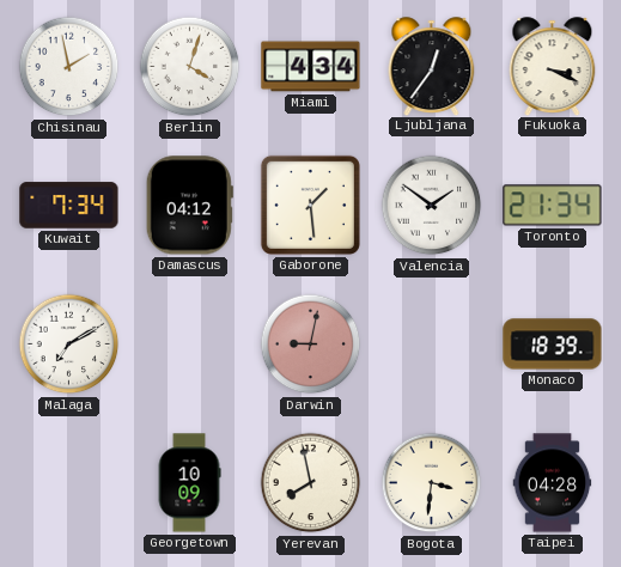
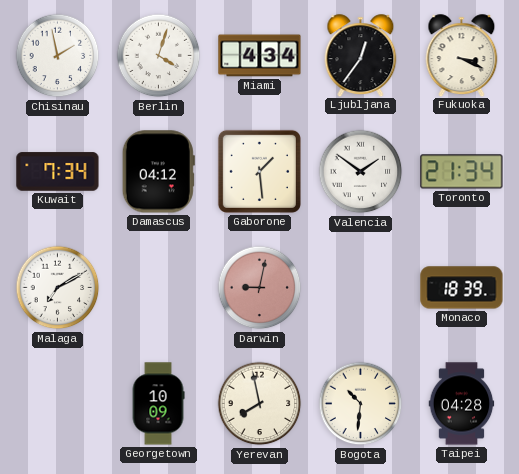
Bogota: 3:31 -> 10:31 (361, 404)
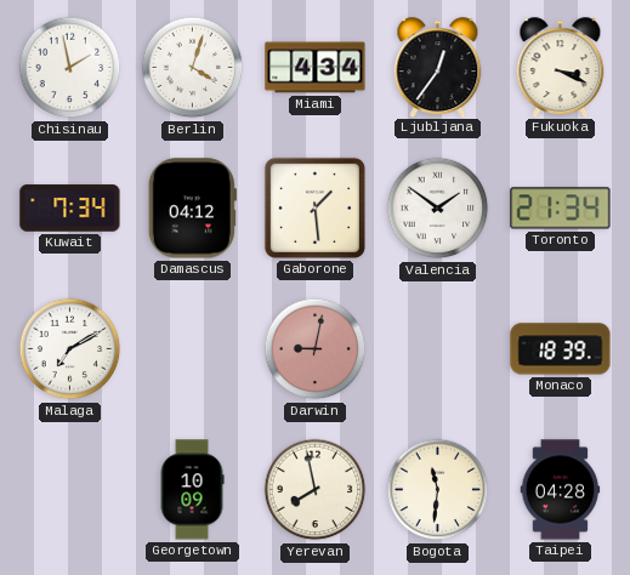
Bogota: 10:31 -> 11:31 (438, 490)
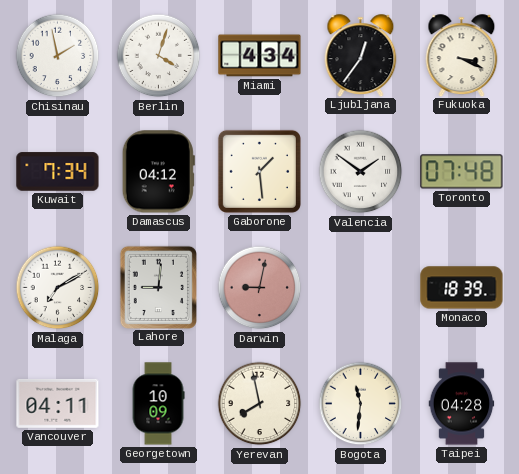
Toronto: 21:34 -> 07:48 (462, 172)
Lahore: none -> 9:01 (158, 287)
Vancouver: none -> 04:11 (58, 403)
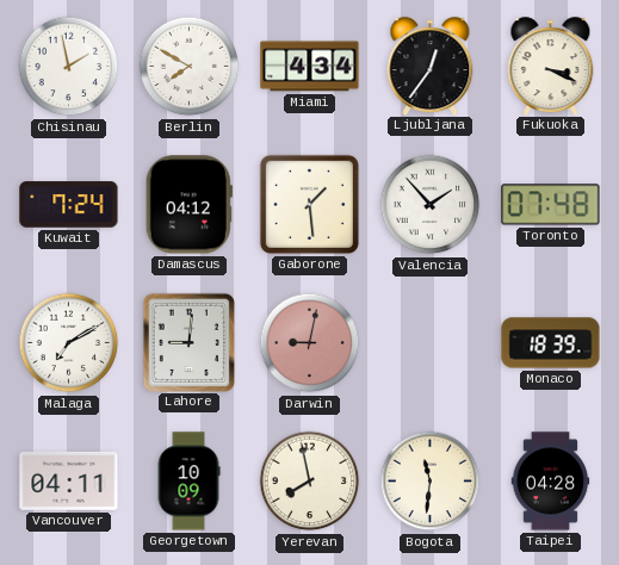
Berlin: 4:03 -> 7:50 (190, 67)
Kuwait: 7:34 -> 7:24 (69, 205)
Valencia: 1:51 -> 1:53 (431, 205)
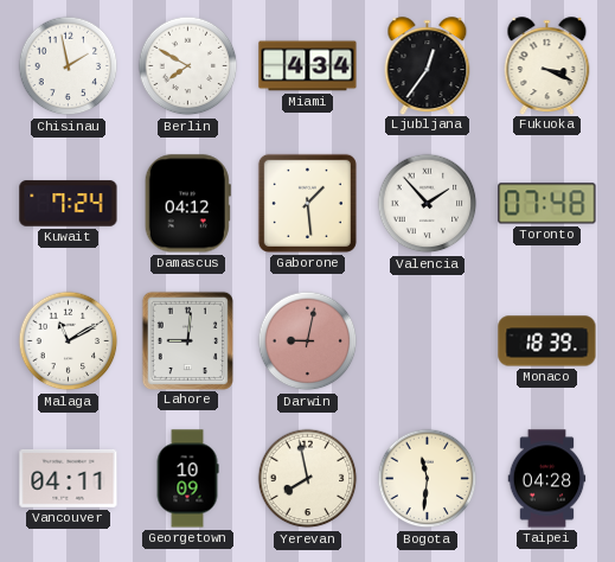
Malaga: 7:10 -> 11:10 (69, 341)
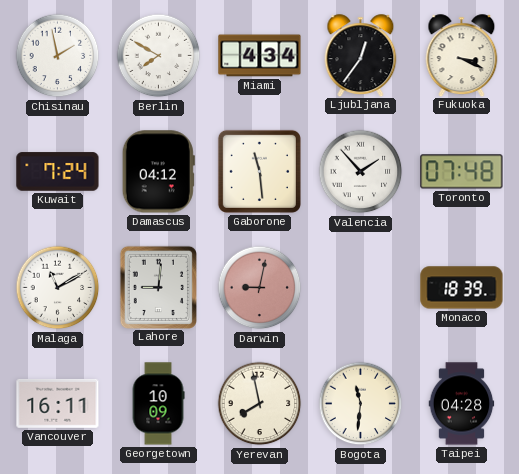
Gaborone: 1:29 -> 11:29 (259, 171)
Vancouver: 04:11 -> 16:11 (58, 403)
